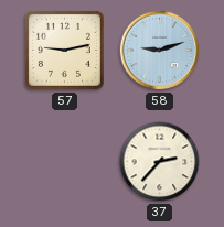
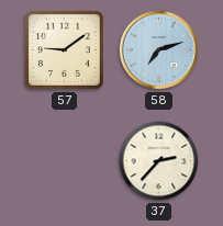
57: 9:13 -> 9:09 (64, 49)
58: 9:12 -> 7:12 (159, 50)
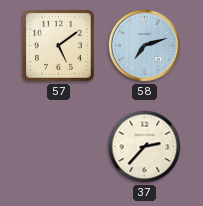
57: 9:09 -> 5:09 (58, 45)
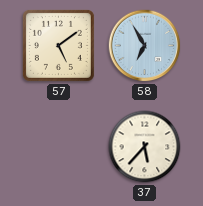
58: 7:12 -> 6:55 (145, 46)
37: 2:37 -> 5:37 (145, 147)
